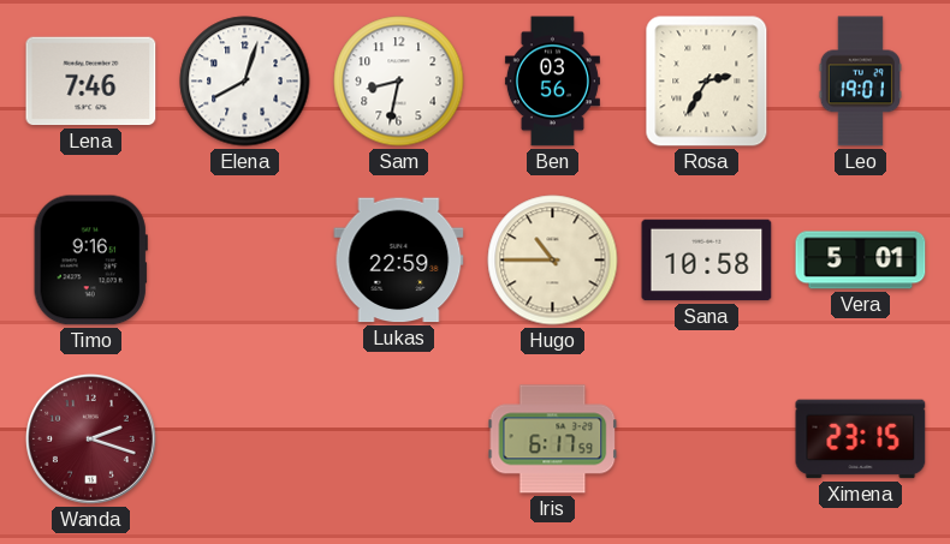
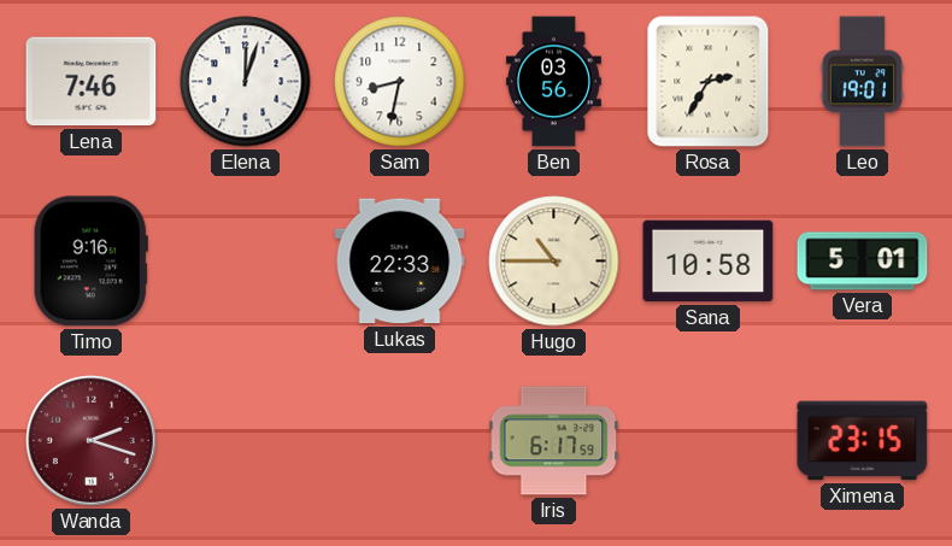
Elena: 8:03 -> 12:03 (246, 82)
Lukas: 22:59 -> 22:33 (400, 262)
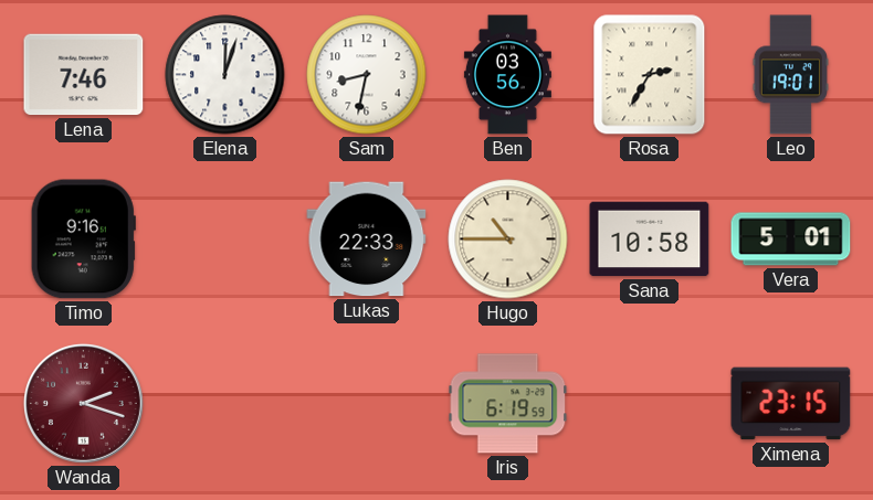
Iris: 6:17 -> 6:19 (508, 404)
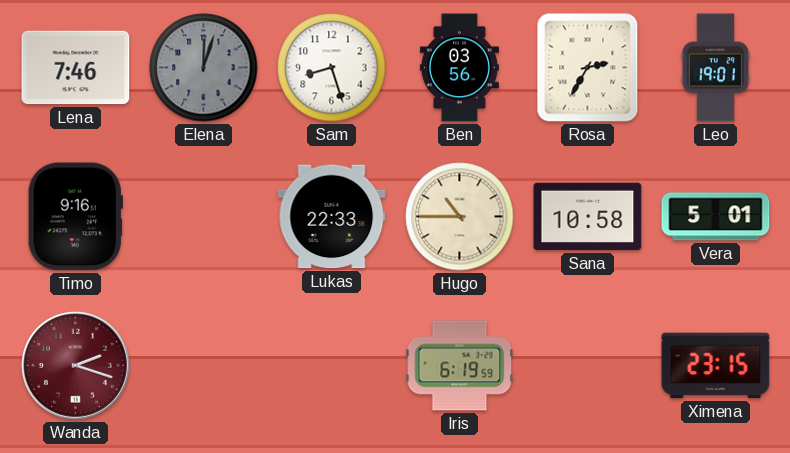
Elena dial: white -> grey (204, 68)
Sam: 8:32 -> 8:27 (332, 68)
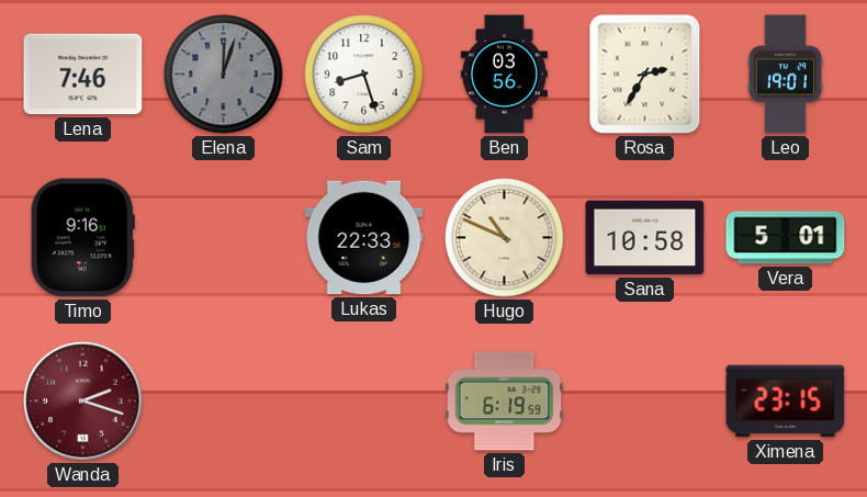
Hugo: 10:45 -> 10:49 (505, 238)
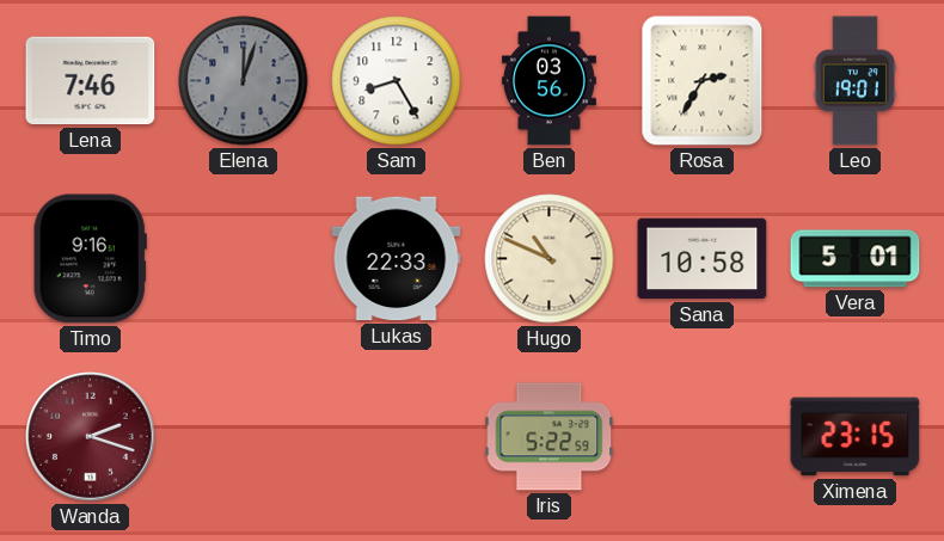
Sam: 8:27 -> 8:25 (397, 81)
Iris: 6:19 -> 5:22 (550, 437)
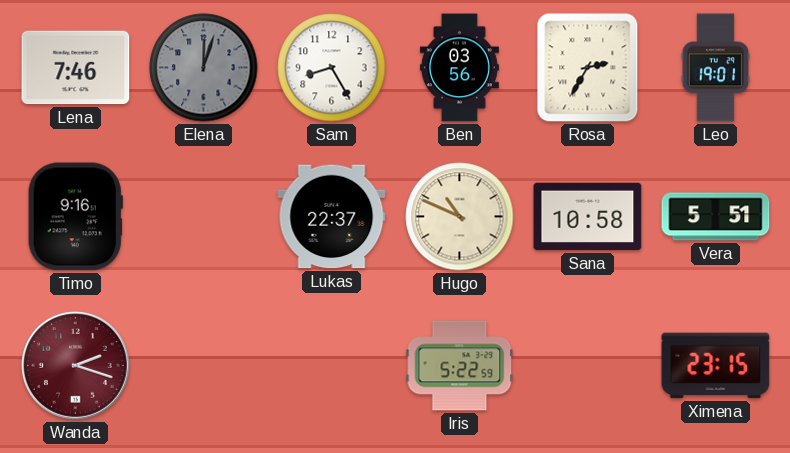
Lukas: 22:33 -> 22:37 (332, 217)
Vera: 5:01 -> 5:51 (716, 217)
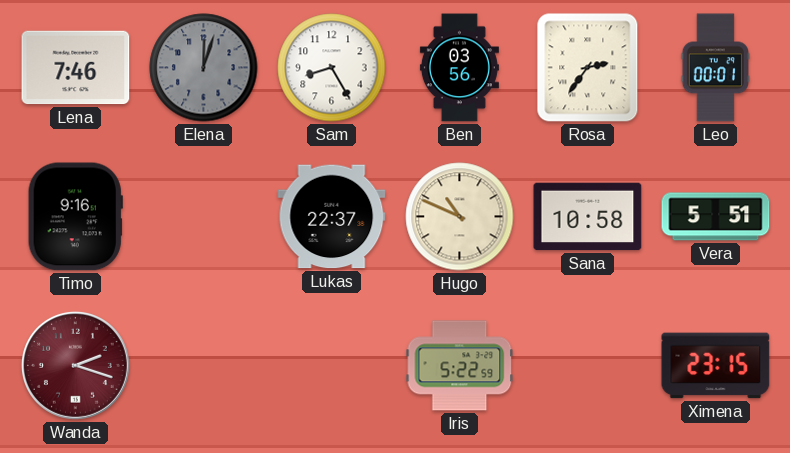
Rosa: 2:35 -> 2:36 (588, 68)
Leo: 19:01 -> 00:01 (715, 68)
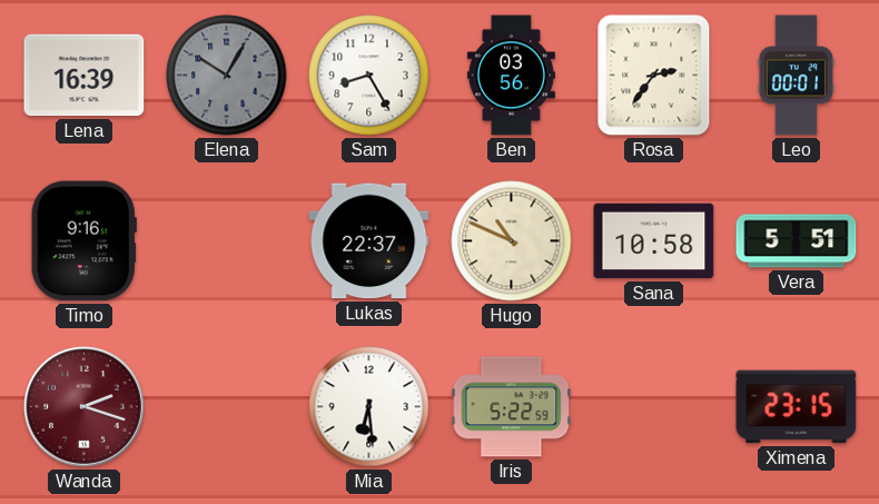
Lena: 7:46 -> 16:39 (85, 76)
Elena: 12:03 -> 10:05 (227, 76)
Mia: none -> 6:29 (369, 407)
